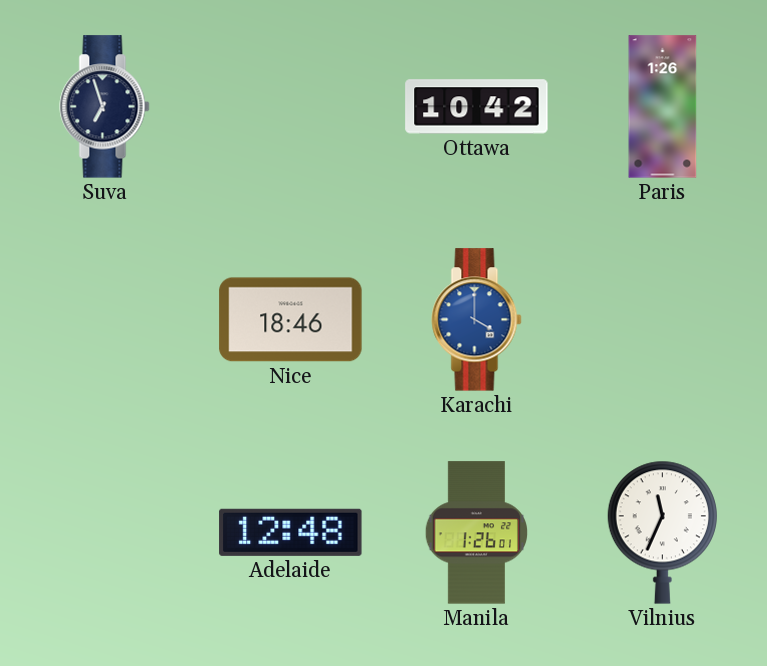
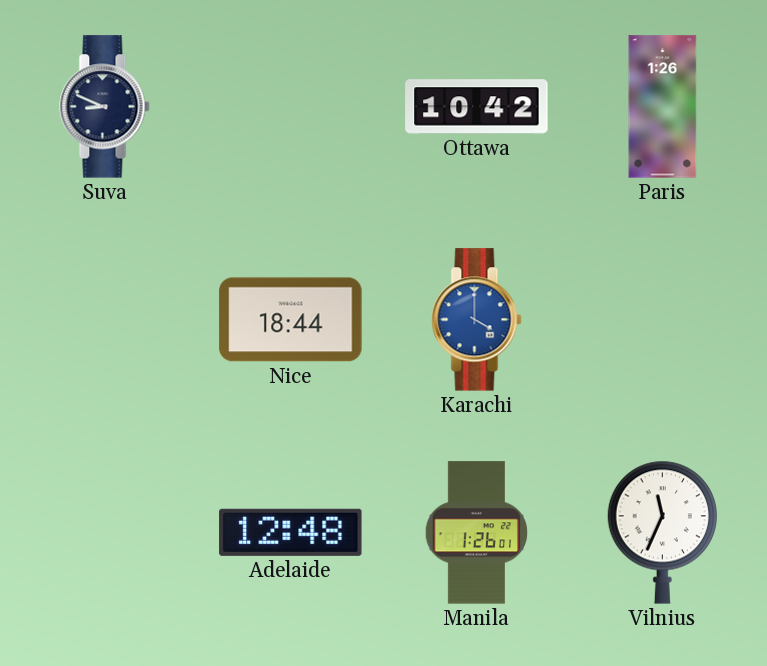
Suva: 6:57 -> 8:49 (105, 107)
Nice: 18:46 -> 18:44 (291, 320)
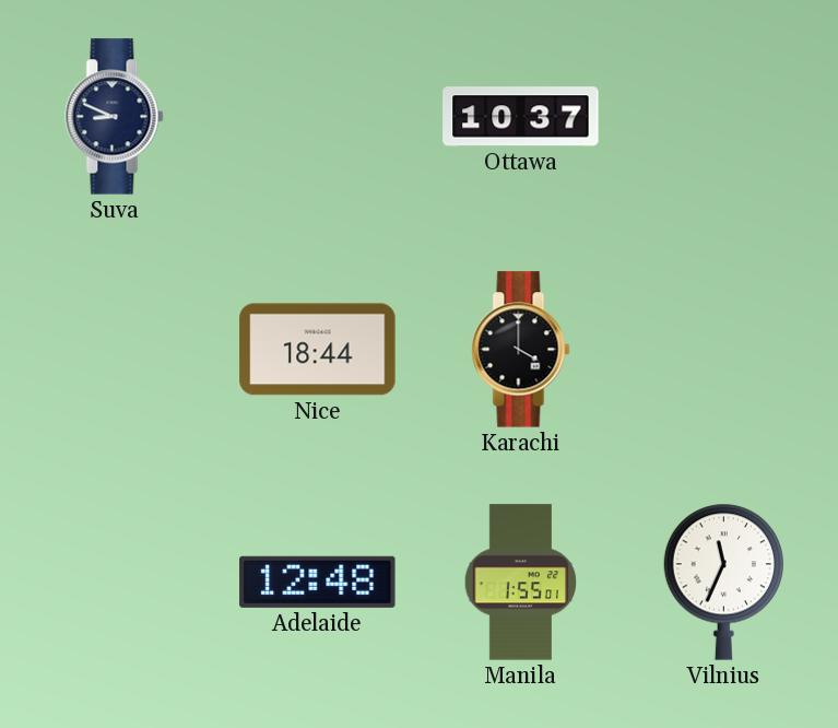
Ottawa: 10:42 -> 10:37 (521, 117)
Paris: 1:26 -> none (663, 107)
Karachi dial: blue -> black (521, 350)
Manila: 1:26 -> 1:55 (521, 583)
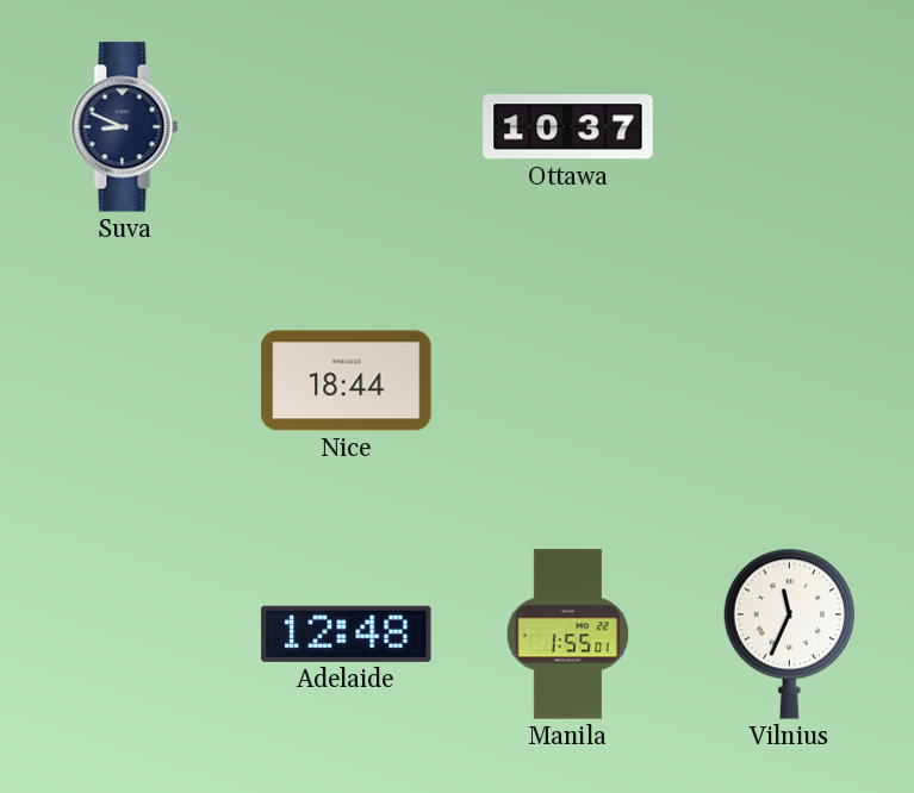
Karachi: 4:00 -> none (521, 350)
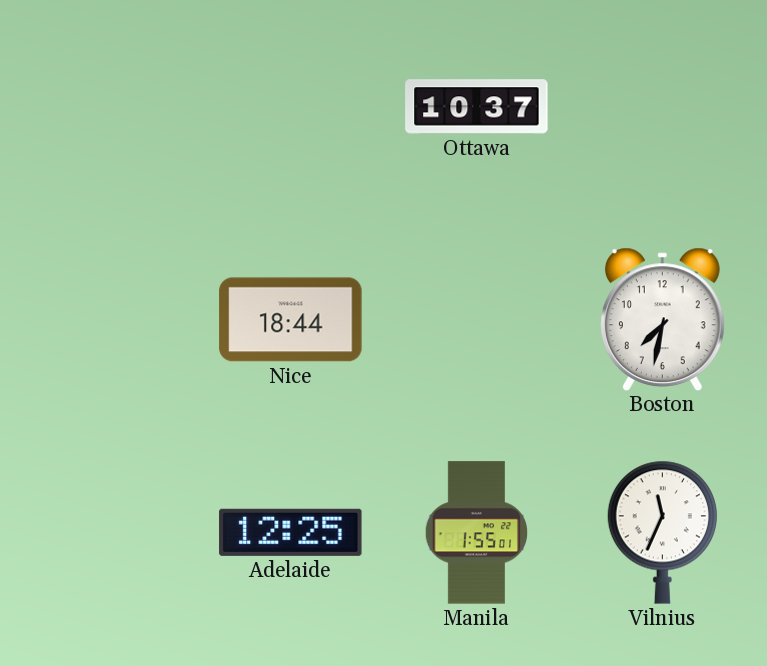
Suva: 8:49 -> none (125, 127)
Boston: none -> 7:32 (662, 319)
Adelaide: 12:48 -> 12:25 (291, 532)
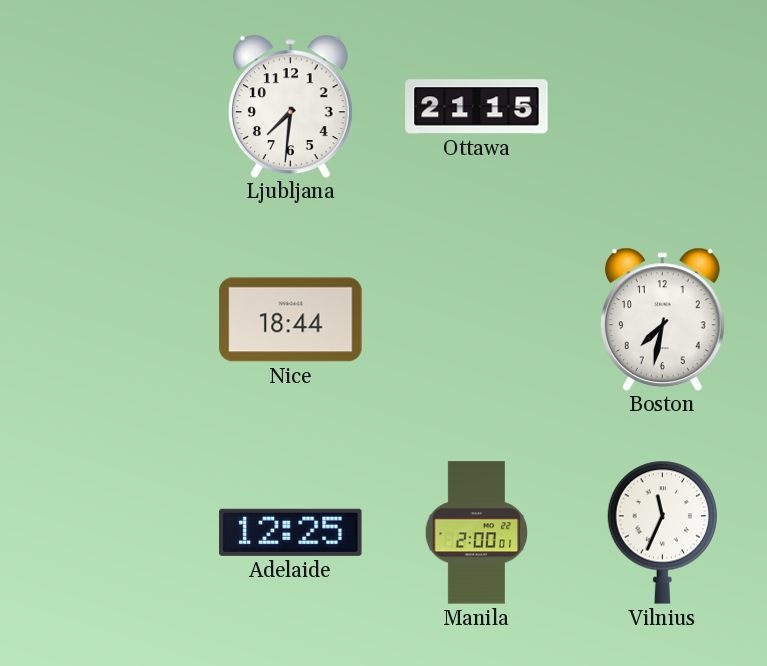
Ljubljana: none -> 7:31 (290, 106)
Ottawa: 10:37 -> 21:15 (477, 107)
Manila: 1:55 -> 2:00 (477, 533)
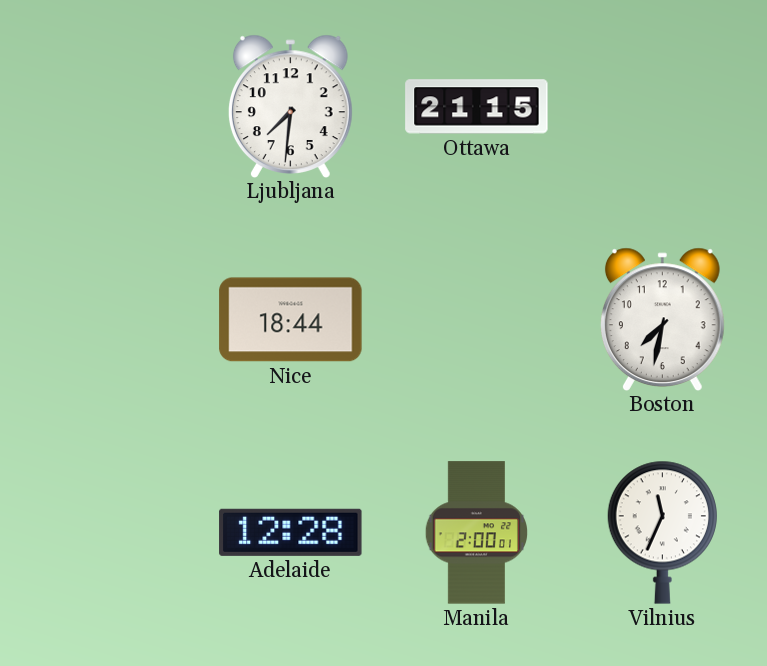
Adelaide: 12:25 -> 12:28 (291, 532)
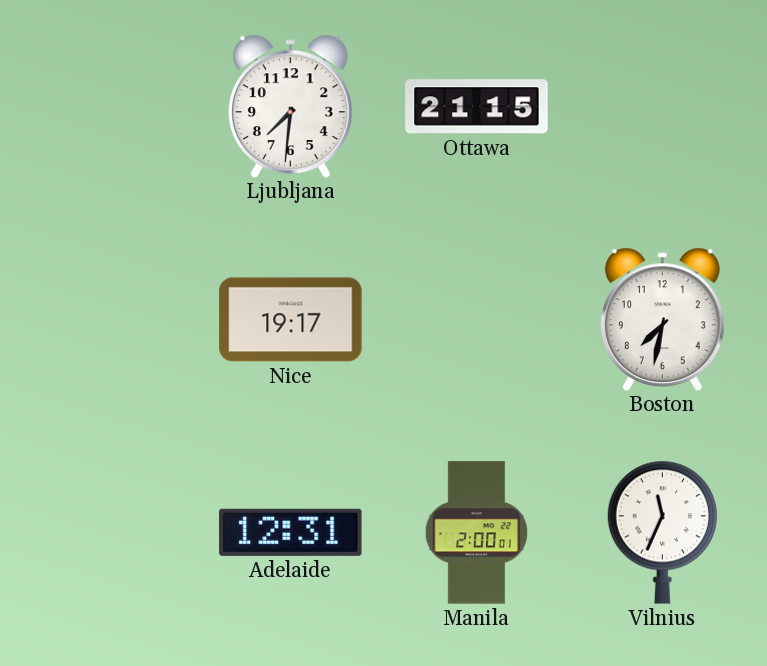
Nice: 18:44 -> 19:17 (291, 320)
Adelaide: 12:28 -> 12:31 (291, 532)
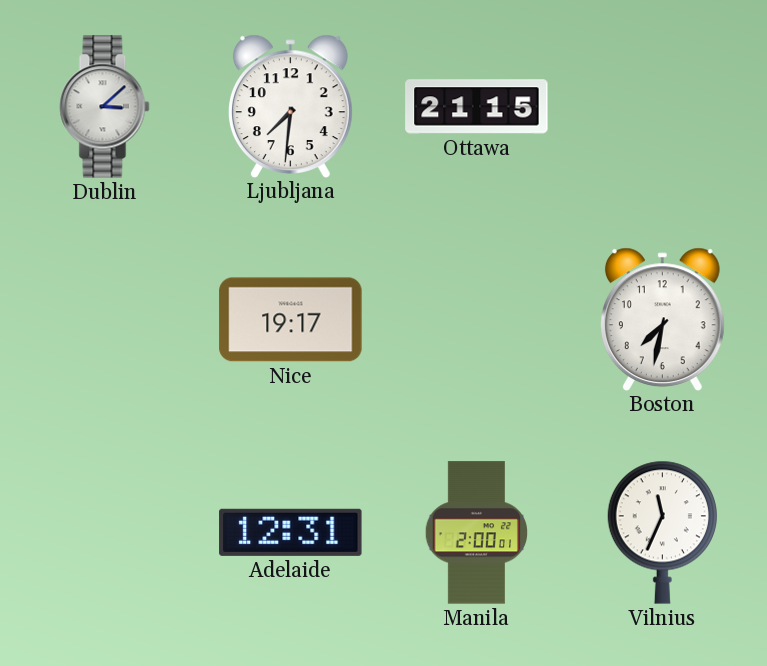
Dublin: none -> 3:08 (105, 107)
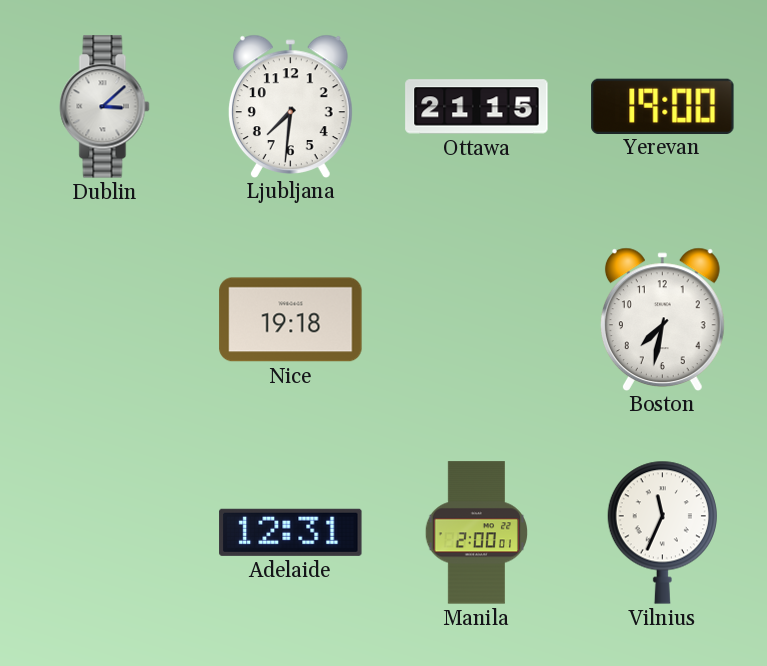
Yerevan: none -> 19:00 (663, 106)
Nice: 19:17 -> 19:18 (291, 320)
